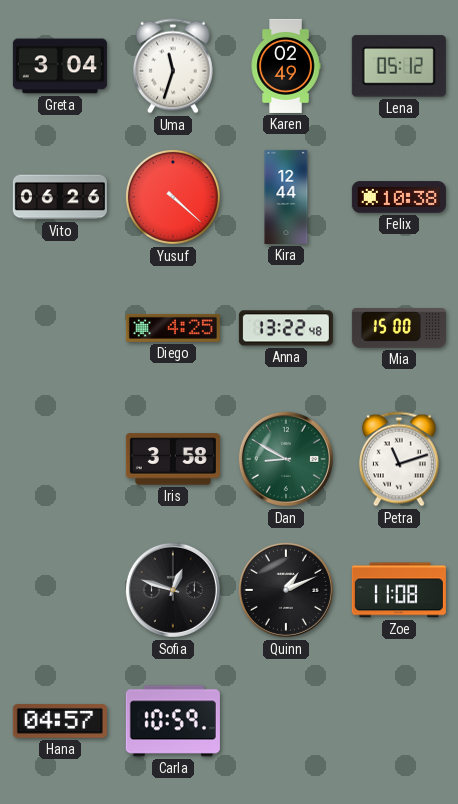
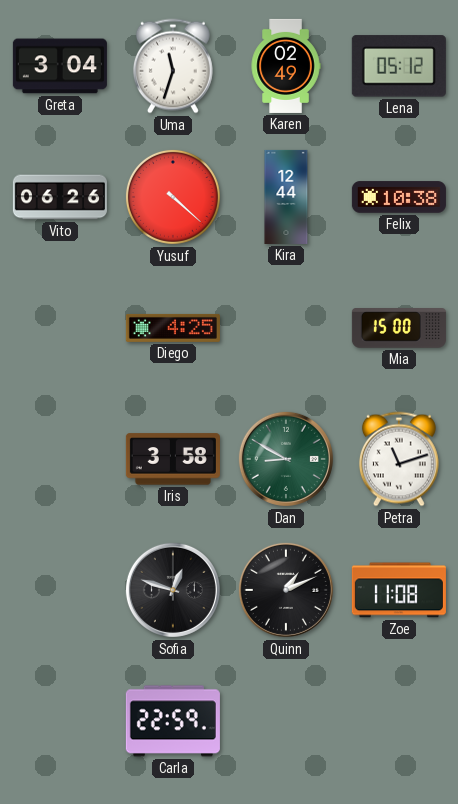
Anna: 13:22 -> none (286, 328)
Hana: 04:57 -> none (60, 721)
Carla: 10:59 -> 22:59 (173, 721)
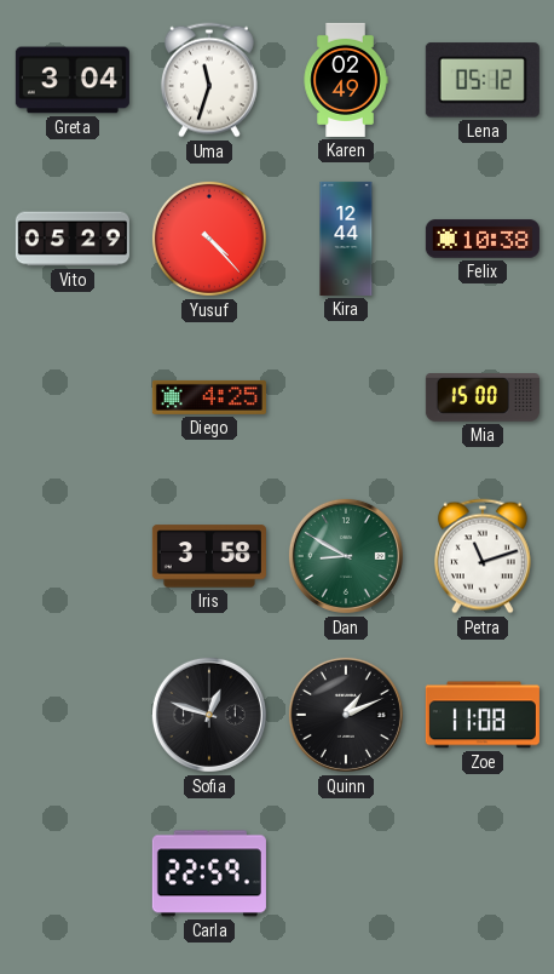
Vito: 06:26 -> 05:29 (73, 239)
Yusuf: 4:22 -> 4:23 (209, 239)
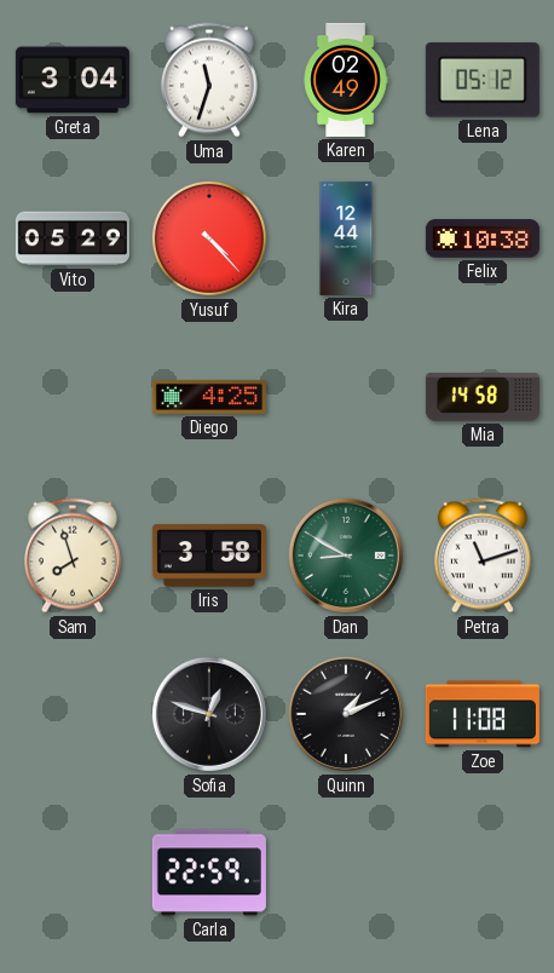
Mia: 15:00 -> 14:58 (483, 397)
Sam: none -> 7:57 (73, 555)
